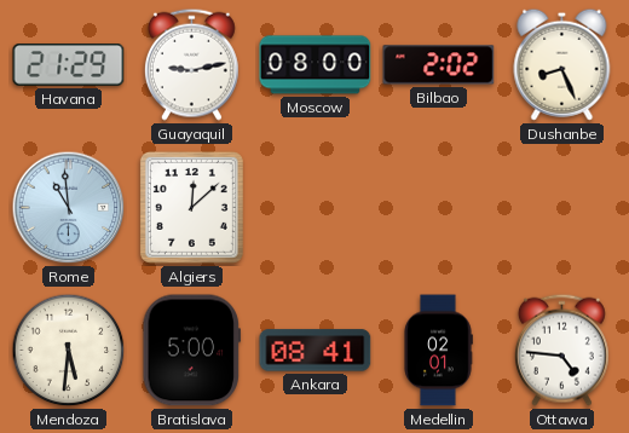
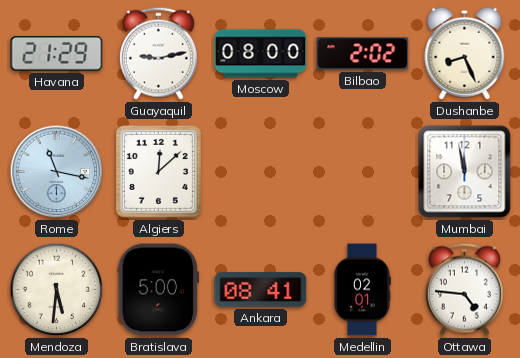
Rome: 10:59 -> 11:17 (57, 172)
Mumbai: none -> 11:58 (465, 172)
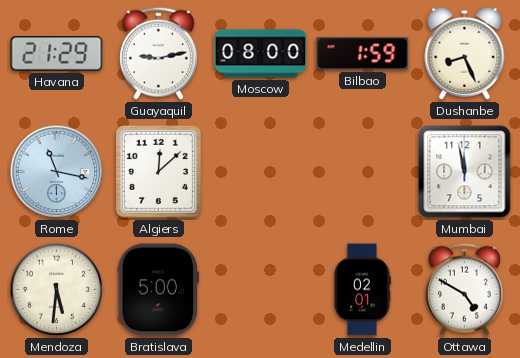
Bilbao: 2:02 -> 1:59 (363, 54)
Ankara: 08:41 -> none (261, 290)
Ottawa: 4:46 -> 4:50 (464, 289)
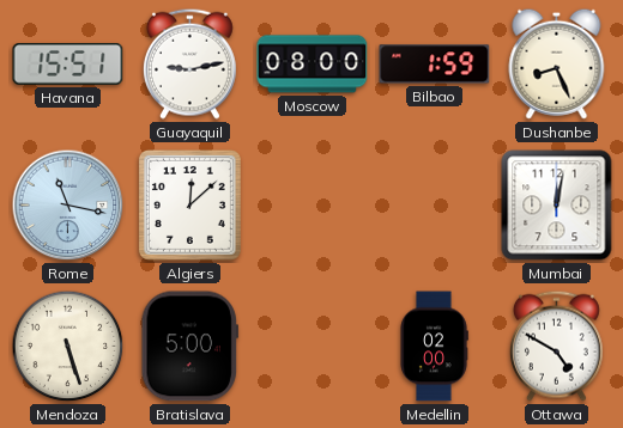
Havana: 21:29 -> 15:51 (68, 65)
Mumbai: 11:58 -> 12:02 (557, 206)
Mendoza: 5:31 -> 5:27 (68, 347)
Medellin: 02:01 -> 02:00 (434, 347)
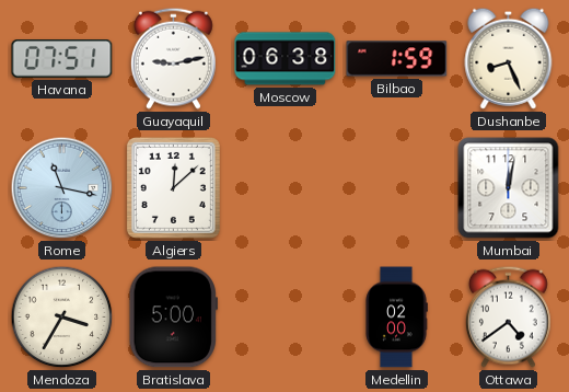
Havana: 15:51 -> 07:51 (62, 59)
Moscow: 08:00 -> 06:38 (286, 59)
Mendoza: 5:27 -> 3:35 (62, 318)
Ottawa: 4:50 -> 4:39 (508, 316)
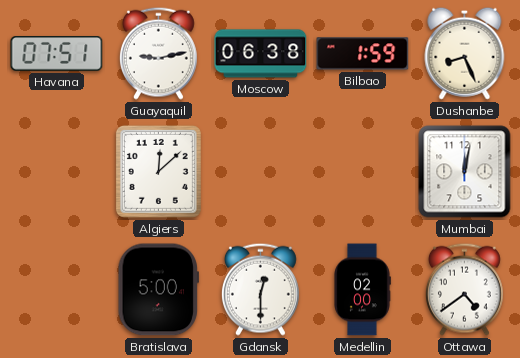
Rome: 11:17 -> none (62, 188)
Mendoza: 3:35 -> none (62, 318)
Gdansk: none -> 12:30 (260, 289)
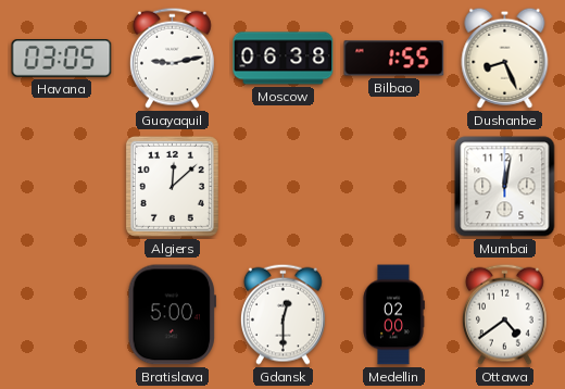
Havana: 07:51 -> 03:05 (62, 59)
Bilbao: 1:59 -> 1:55 (394, 59)
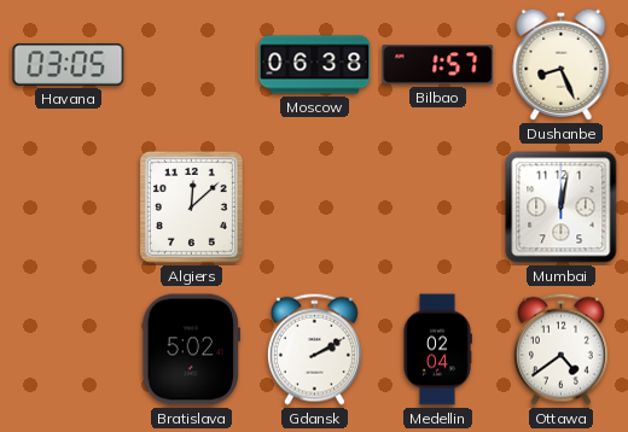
Guayaquil: 9:13 -> none (172, 58)
Bilbao: 1:55 -> 1:57 (438, 65)
Bratislava: 5:00 -> 5:02 (191, 350)
Gdansk: 12:30 -> 2:10 (314, 349)
Medellin: 02:00 -> 02:04 (437, 350)
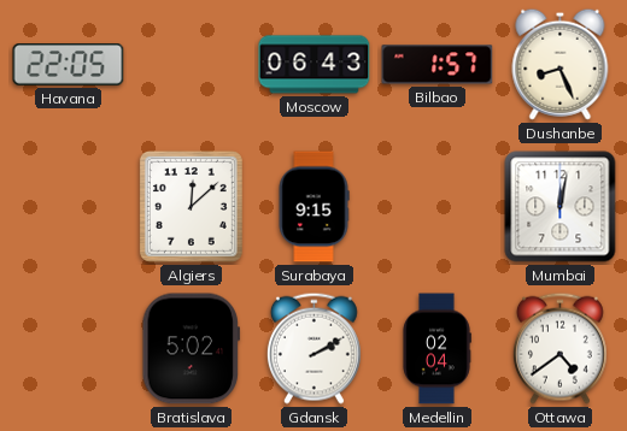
Havana: 03:05 -> 22:05 (69, 65)
Moscow: 06:38 -> 06:43 (315, 65)
Surabaya: none -> 9:15 (313, 207)
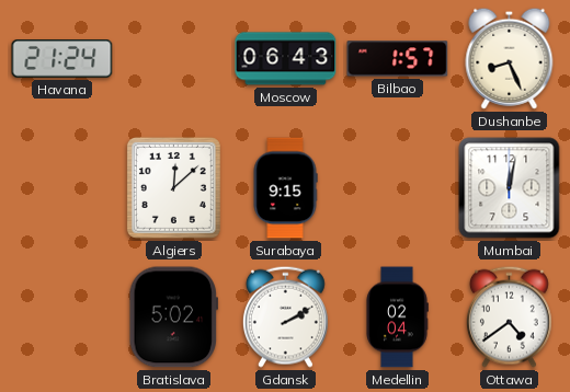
Havana: 22:05 -> 21:24 (62, 59)
